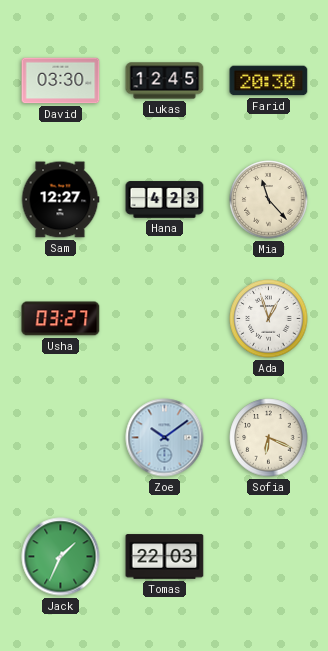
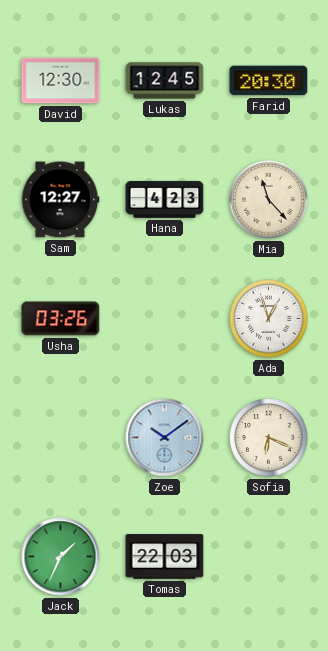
David: 03:30 -> 12:30 (61, 81)
Usha: 03:27 -> 03:26 (61, 319)
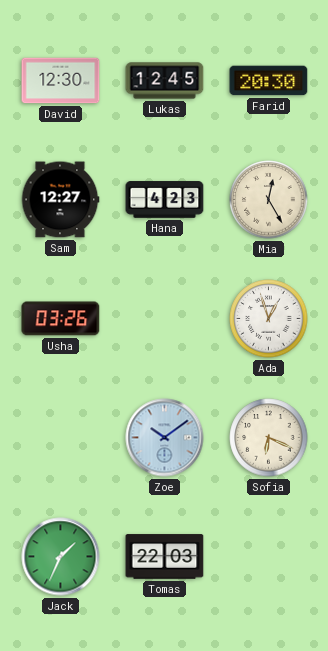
Mia: 11:23 -> 12:25 (269, 200)
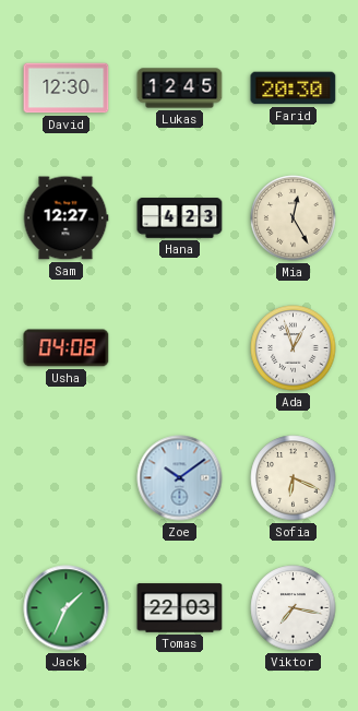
Usha: 03:26 -> 04:08 (67, 348)
Viktor: none -> 7:17 (294, 608)
